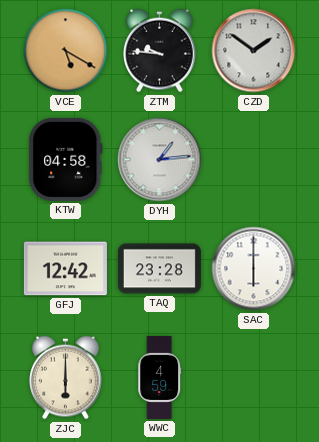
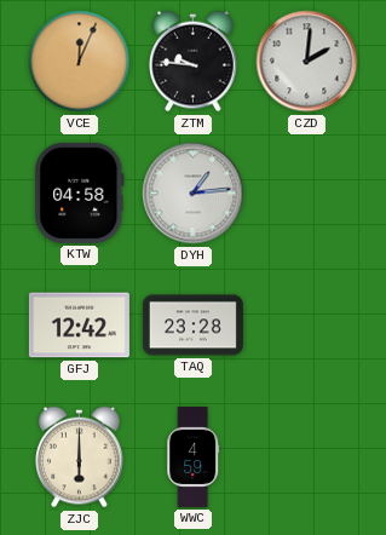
VCE: 5:20 -> 12:04 (80, 62)
CZD: 1:51 -> 2:01 (307, 62)
SAC: 6:00 -> none (254, 269)
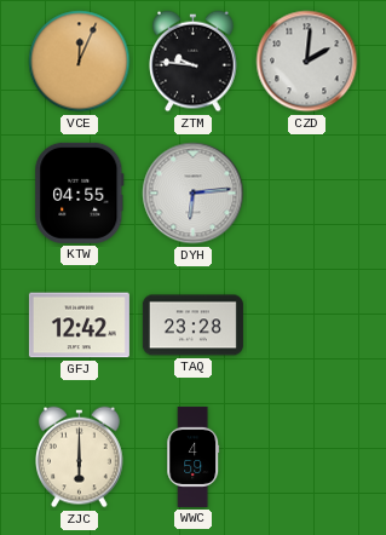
KTW: 04:58 -> 04:55 (80, 192)
DYH: 1:14 -> 6:14 (194, 194)
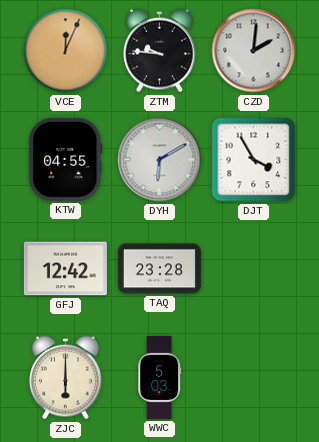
DYH: 6:14 -> 6:10 (160, 160)
DJT: none -> 3:55 (254, 160)
WWC: 4:59 -> 5:03 (160, 377)
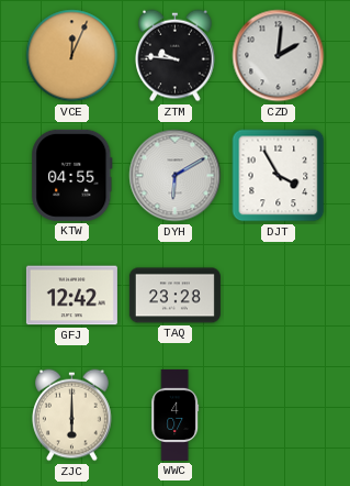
WWC: 5:03 -> 4:07 (176, 415)
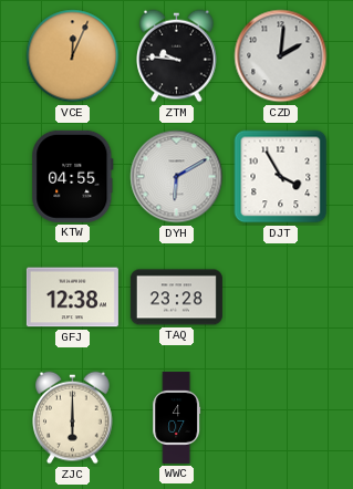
GFJ: 12:42 -> 12:38 (72, 298)
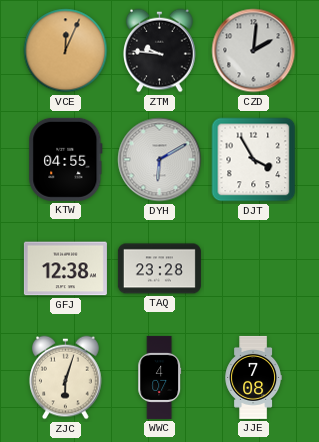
ZJC: 6:00 -> 6:03 (66, 378)
JJE: none -> 7:08 (253, 377)
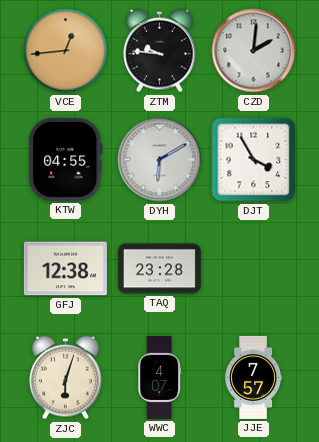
VCE: 12:04 -> 12:44 (66, 51)
JJE: 7:08 -> 7:57 (253, 377)
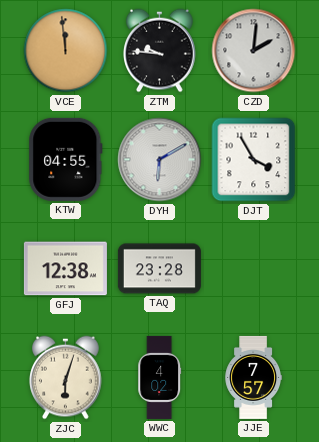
VCE: 12:44 -> 11:59 (66, 51)
WWC: 4:07 -> 4:02 (160, 377)
